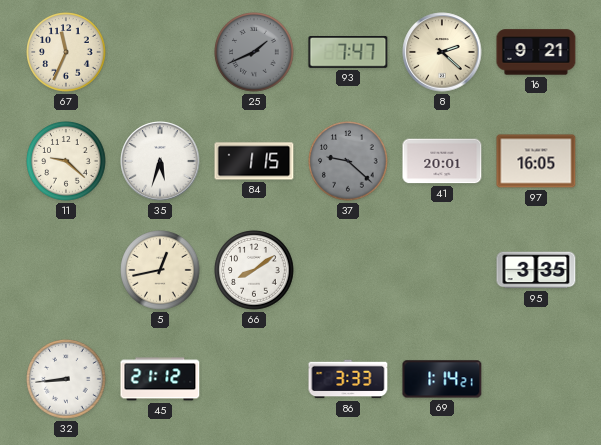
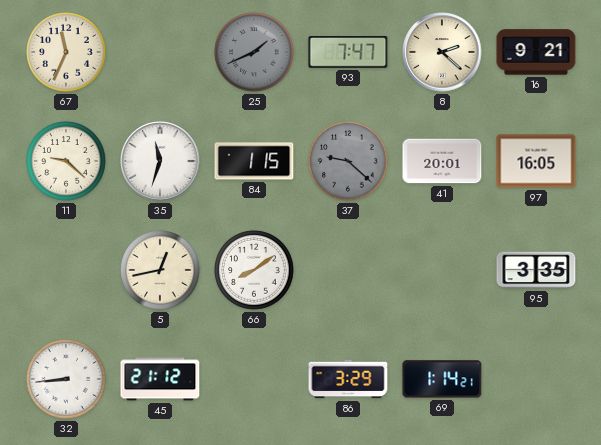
35: 5:33 -> 11:33 (160, 161)
86: 3:33 -> 3:29 (348, 379)
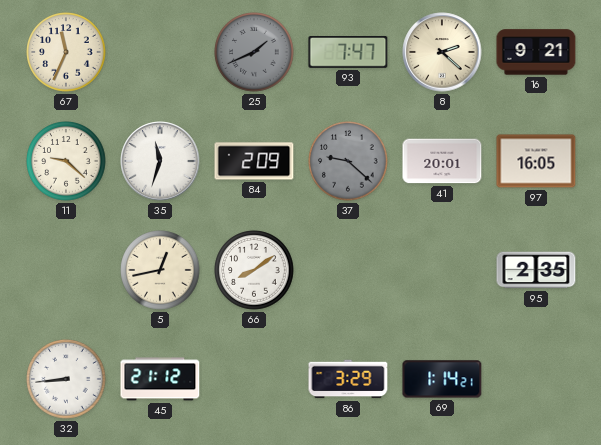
84: 1:15 -> 2:09 (254, 161)
95: 3:35 -> 2:35 (536, 270)
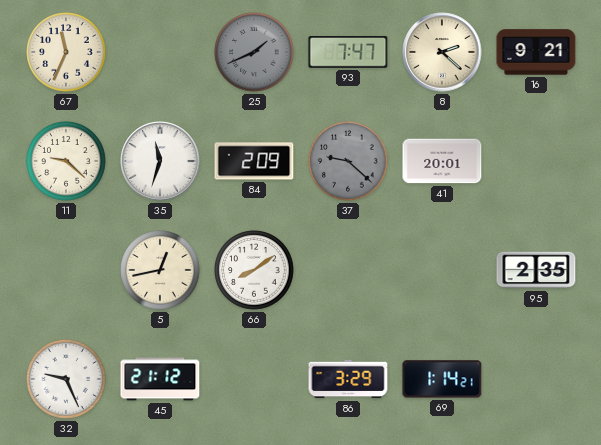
97: 16:05 -> none (536, 161)
32: 8:44 -> 9:26 (66, 379)
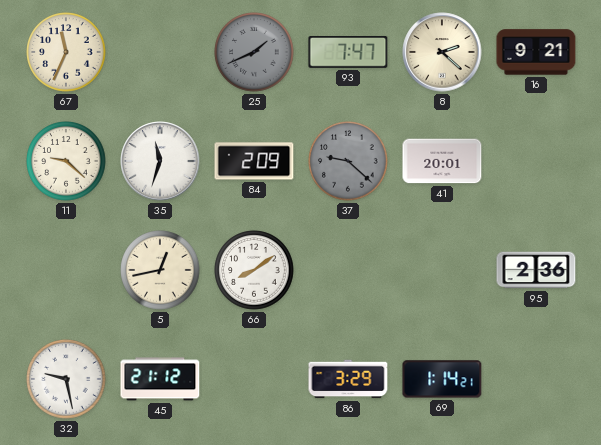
95: 2:35 -> 2:36 (536, 270)
32: 9:26 -> 9:28 (66, 379)
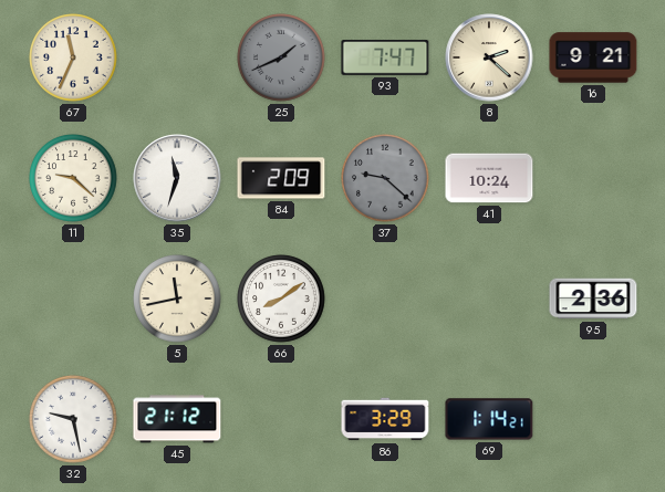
41: 20:01 -> 10:24 (489, 178)
5: 12:43 -> 11:43 (177, 299)
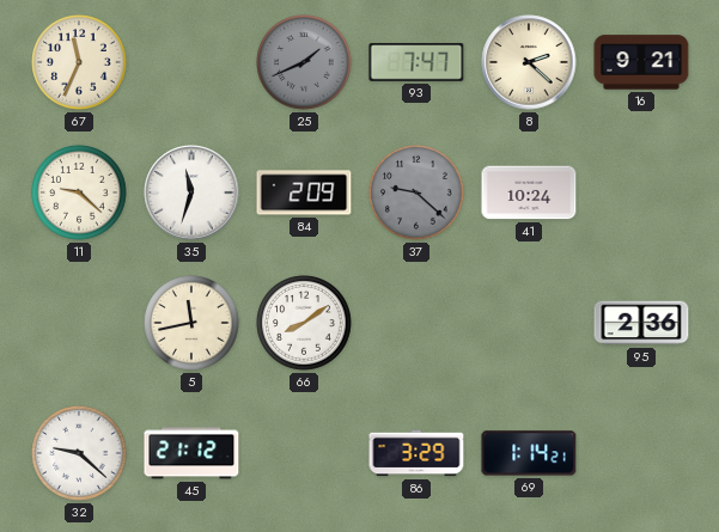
32: 9:28 -> 9:22 (79, 453)
